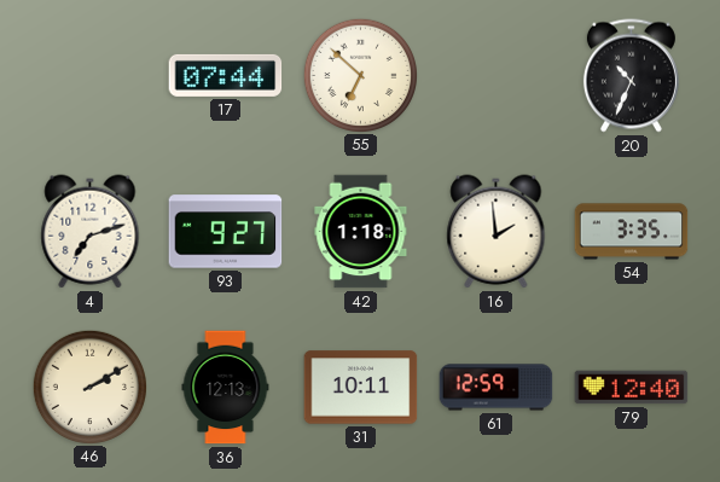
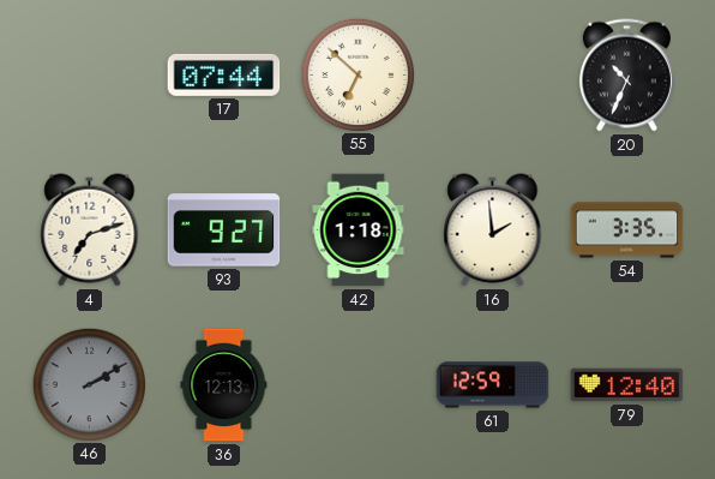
46 dial: cream -> grey (89, 384)
31: 10:11 -> none (361, 388)
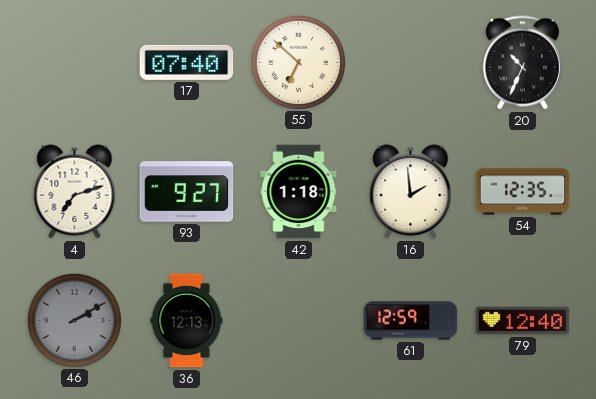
17: 07:44 -> 07:40 (187, 62)
54: 3:35 -> 12:35 (523, 192)
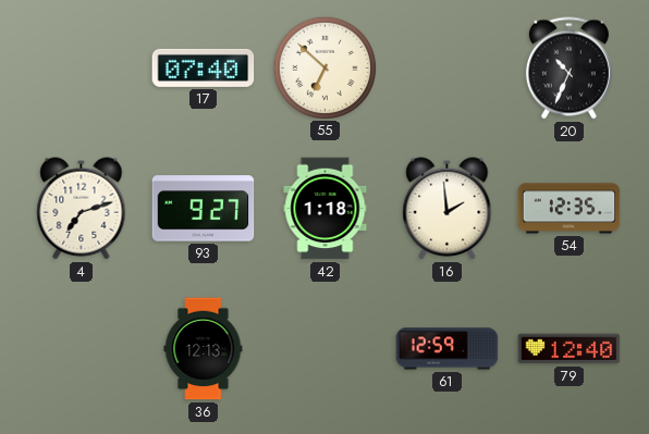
46: 2:10 -> none (74, 320)
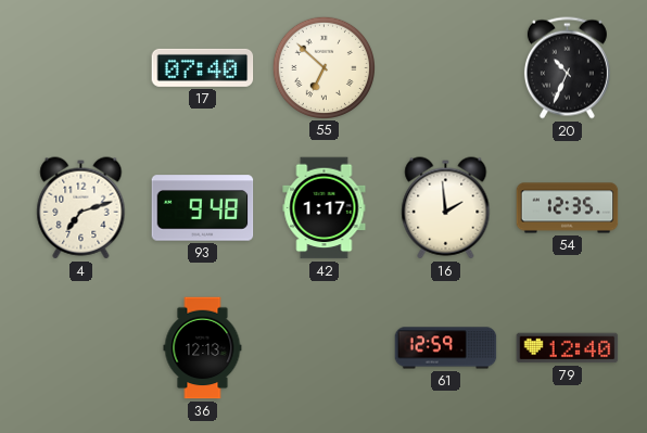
93: 9:27 -> 9:48 (203, 208)
42: 1:18 -> 1:17 (325, 208)
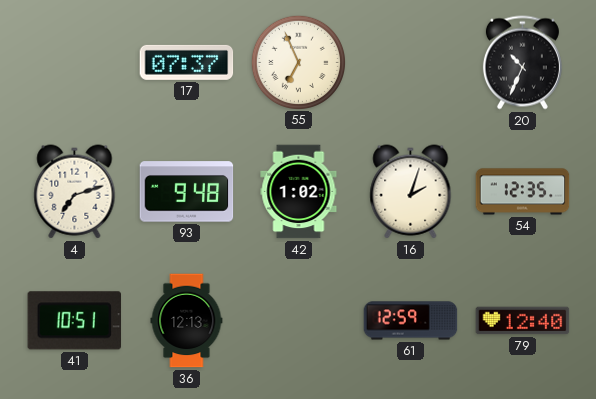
17: 07:40 -> 07:37 (187, 62)
55: 6:52 -> 6:56 (298, 62)
42: 1:17 -> 1:02 (299, 192)
16: 1:59 -> 2:03 (411, 192)
41: none -> 10:51 (74, 321)
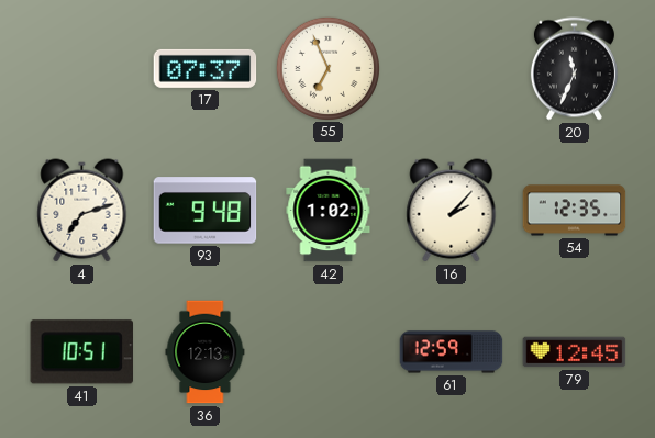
20: 10:34 -> 11:34 (574, 69)
16: 2:03 -> 2:07 (452, 211)
79: 12:40 -> 12:45 (575, 352)
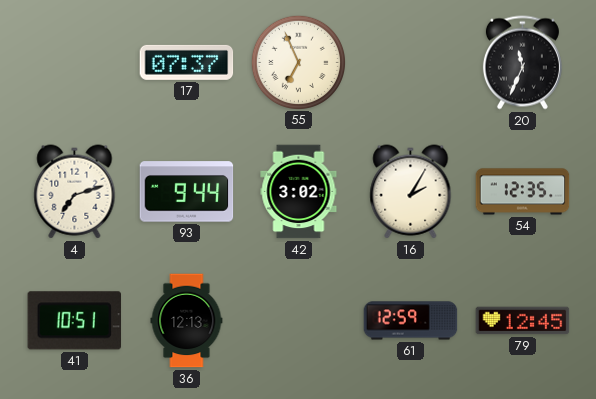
93: 9:48 -> 9:44 (187, 192)
42: 1:02 -> 3:02 (299, 192)
16: 2:07 -> 2:05 (411, 192)
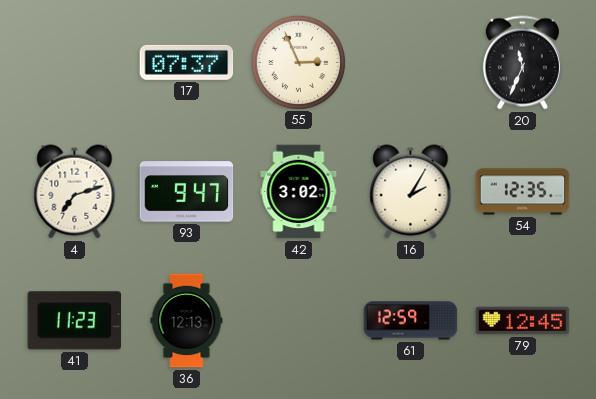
55: 6:56 -> 2:56 (298, 62)
93: 9:44 -> 9:47 (187, 192)
41: 10:51 -> 11:23 (74, 321)
